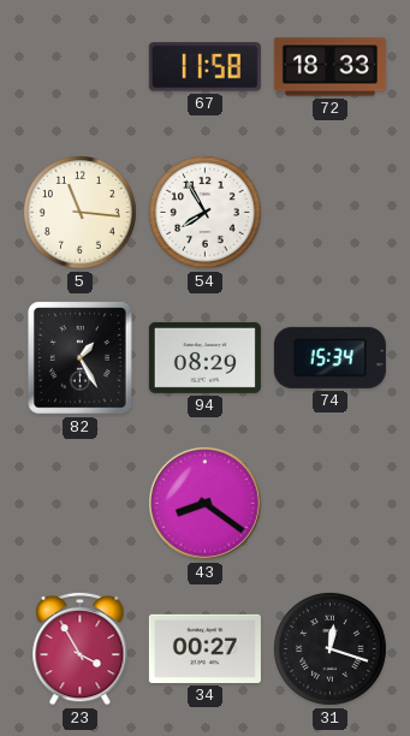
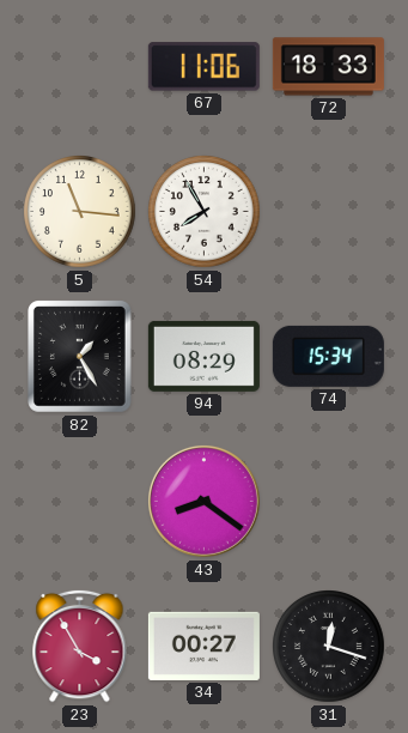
67: 11:58 -> 11:06 (203, 67)
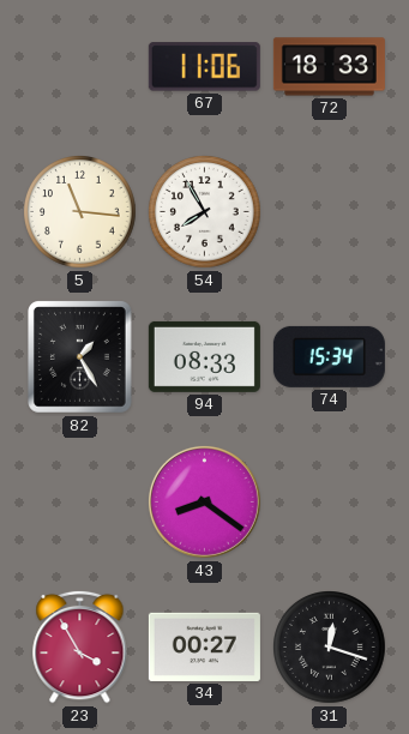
94: 08:29 -> 08:33 (204, 356)
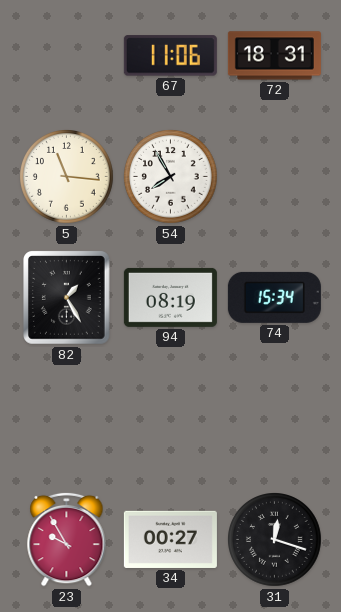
72: 18:33 -> 18:31 (274, 56)
94: 08:33 -> 08:19 (170, 297)
43: 8:21 -> none (204, 501)
23: 3:55 -> 9:55 (67, 539)
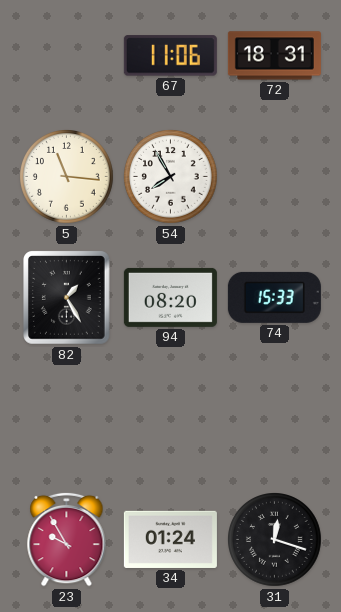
94: 08:19 -> 08:20 (170, 297)
74: 15:34 -> 15:33 (274, 297)
34: 00:27 -> 01:24 (170, 539)
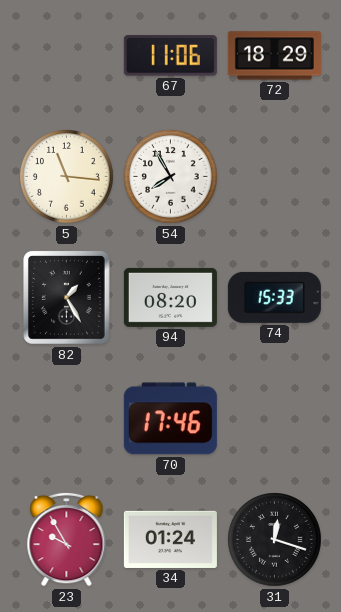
72: 18:31 -> 18:29 (274, 56)
70: none -> 17:46 (170, 419)
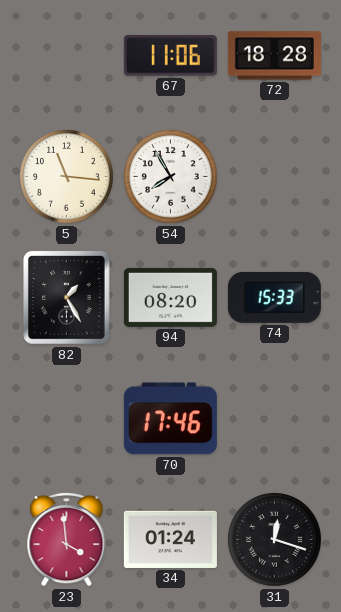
72: 18:29 -> 18:28 (274, 56)
23: 9:55 -> 3:59 (67, 539)
